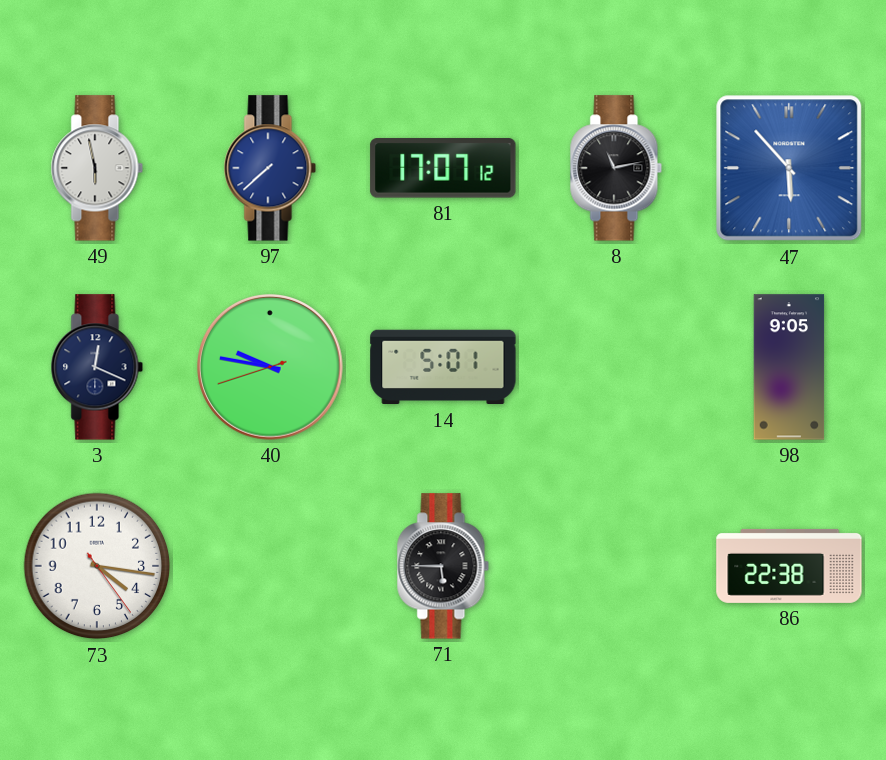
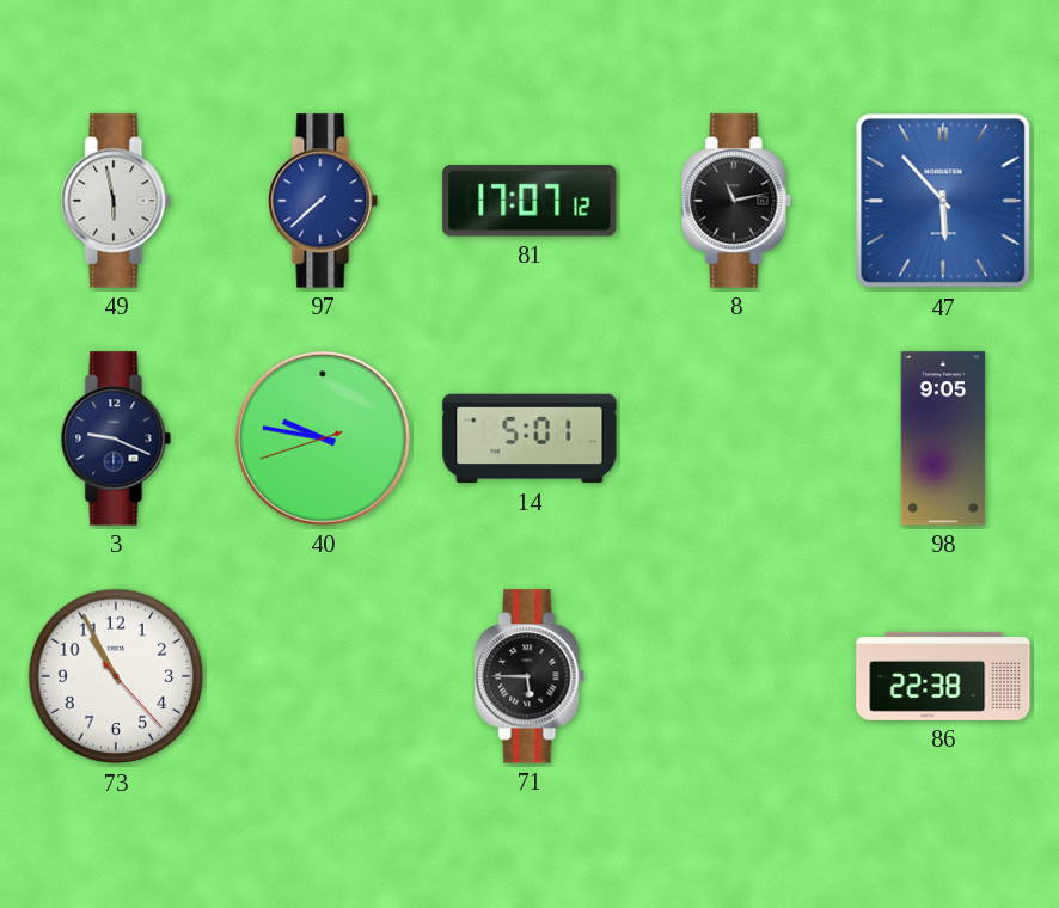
3: 12:19 -> 9:19 (116, 438)
73: 4:16 -> 10:55 (116, 676)
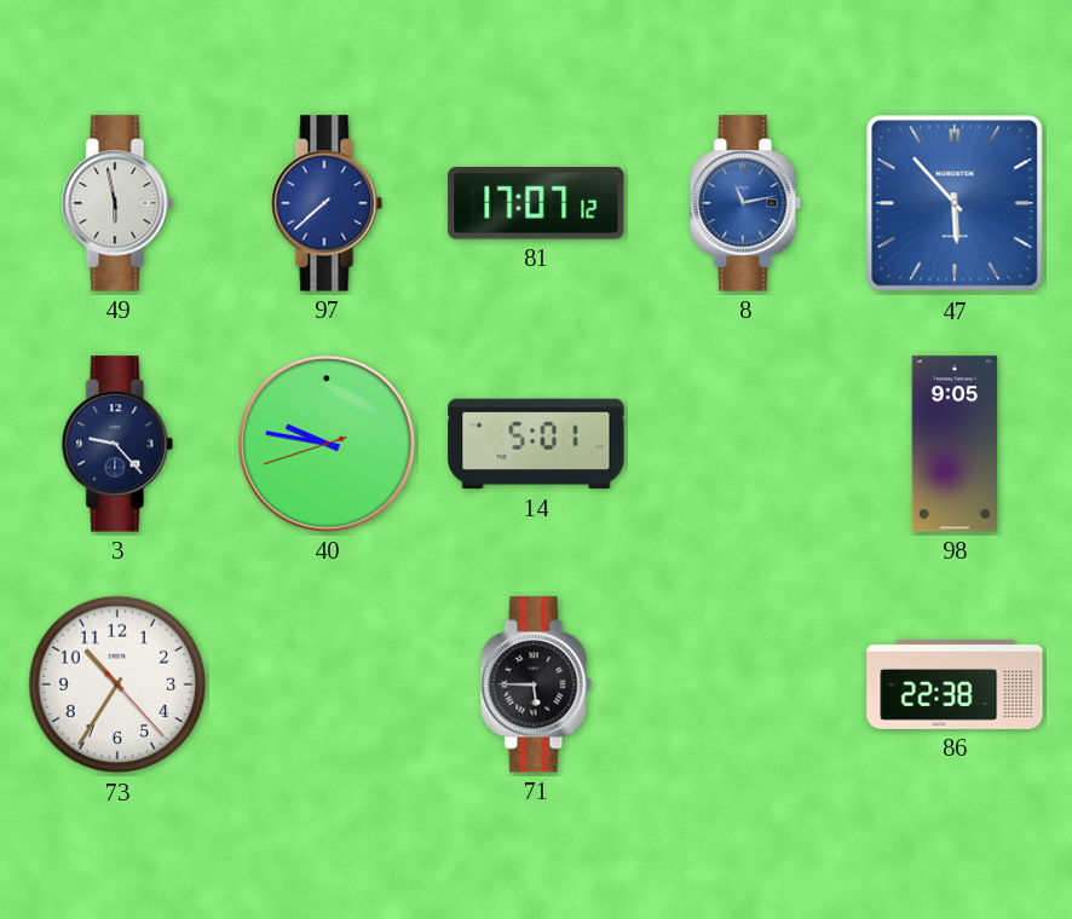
8 dial: black -> blue (745, 203)
3: 9:19 -> 9:23 (117, 444)
73: 10:55 -> 10:35 (117, 684)
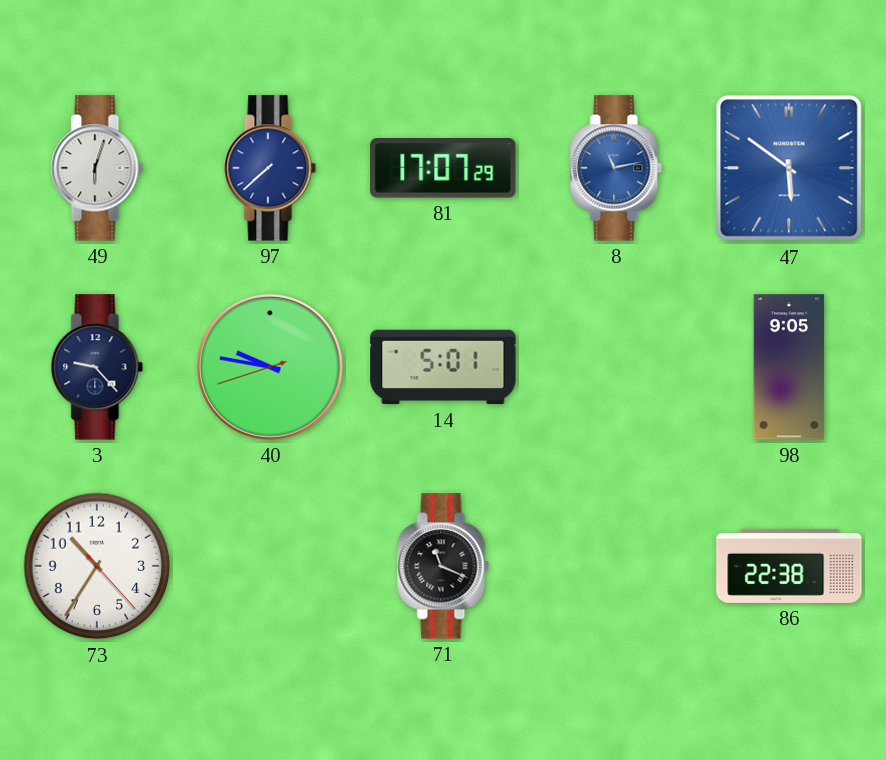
49: 5:58 -> 6:03 (97, 168)
81: 17:07:12 -> 17:07:29 (443, 168)
47: 5:53 -> 5:51 (789, 168)
71: 5:45 -> 11:19 (443, 566)
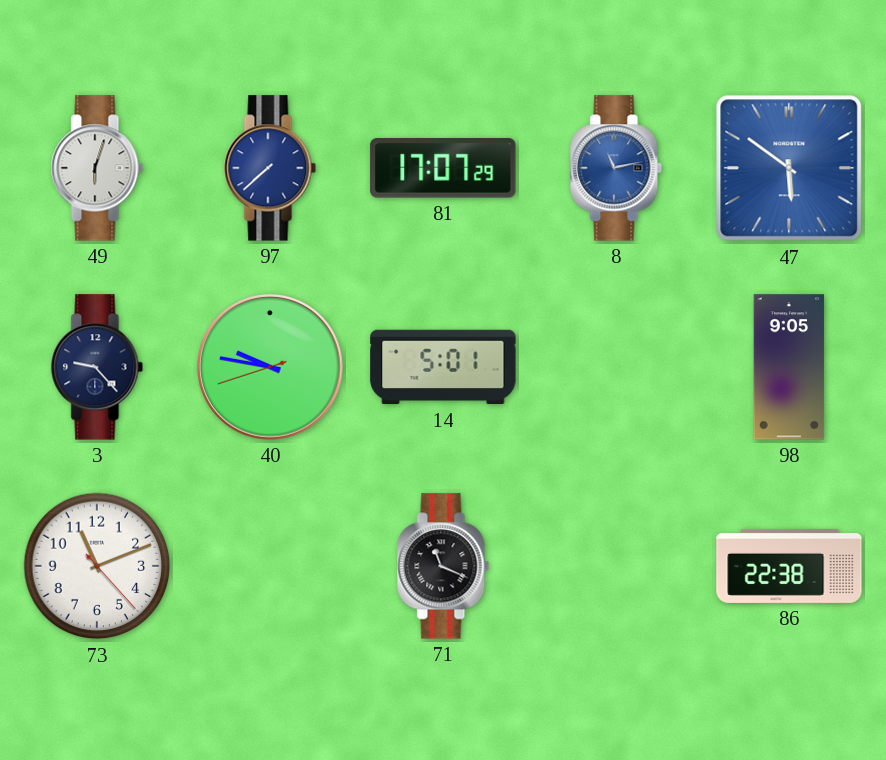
73: 10:35 -> 11:11 (97, 566)
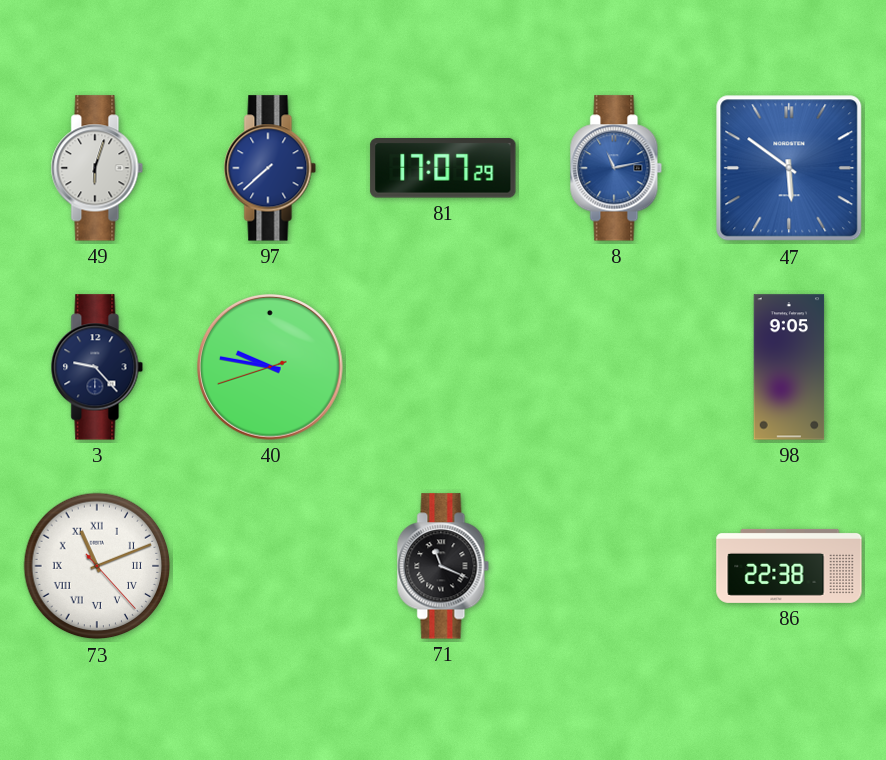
14: 5:01 -> none (443, 367)
73 numerals: Arabic -> Roman (97, 566)
